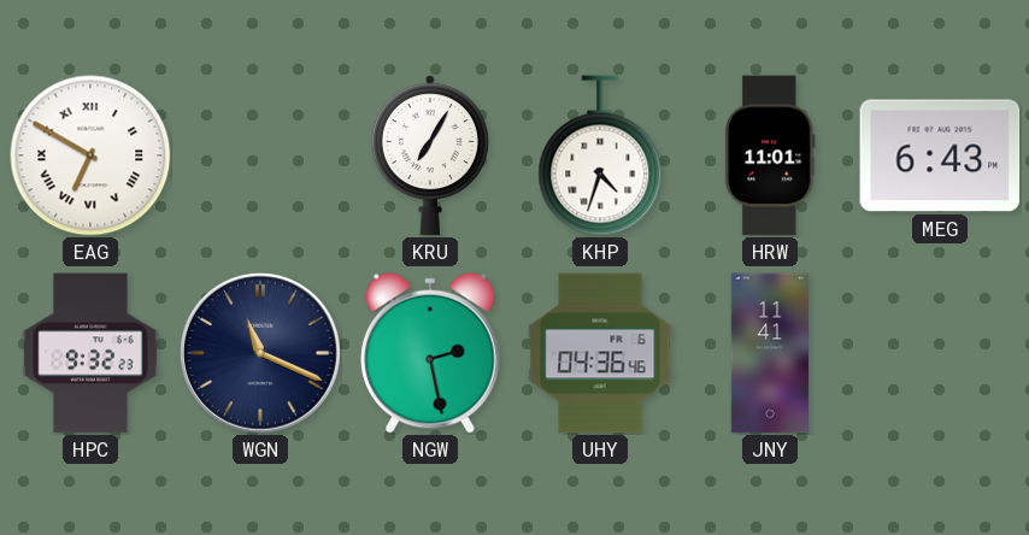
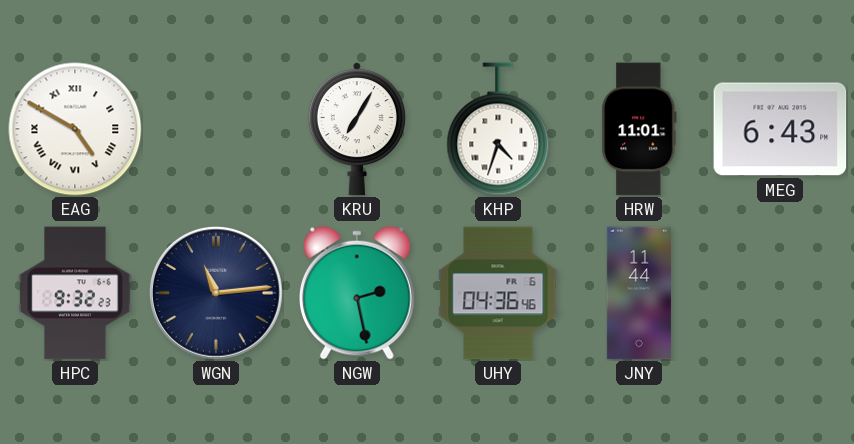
EAG: 6:50 -> 4:50 (75, 129)
WGN: 11:19 -> 11:14 (216, 293)
JNY: 11:41 -> 11:44 (639, 293)
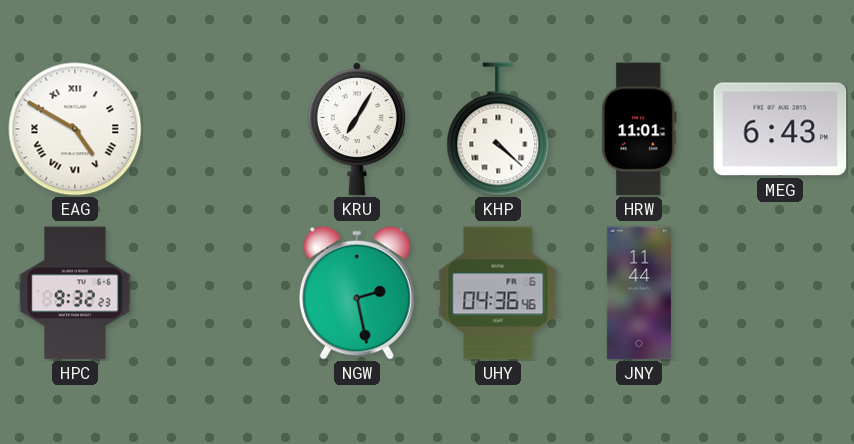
KHP: 4:33 -> 4:22 (498, 129)
WGN: 11:14 -> none (216, 293)
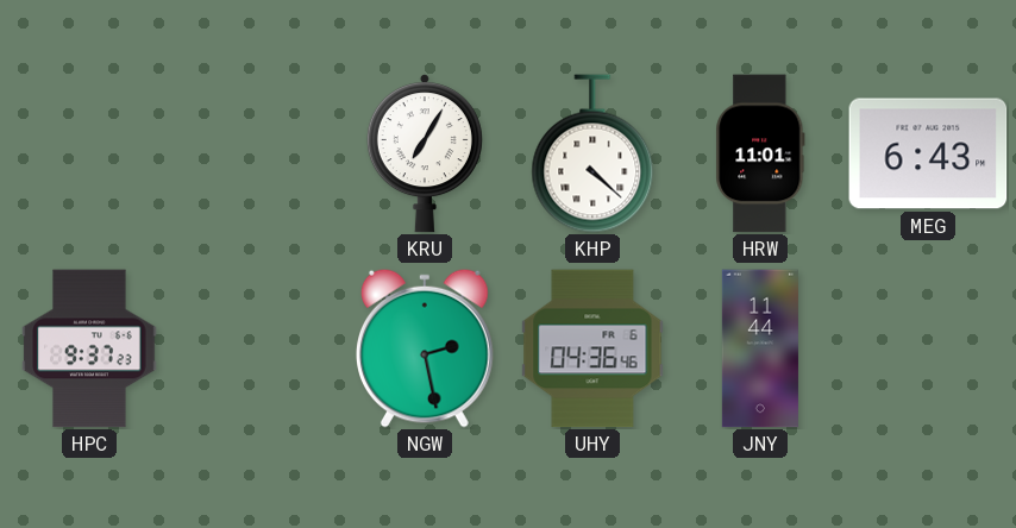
EAG: 4:50 -> none (75, 129)
HPC: 9:32 -> 9:37 (89, 348)
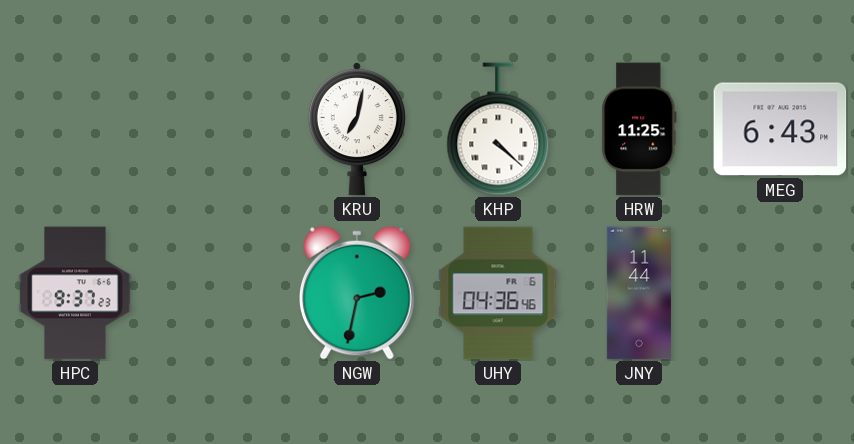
KRU: 7:05 -> 7:02 (357, 129)
HRW: 11:01 -> 11:25 (639, 129)
NGW: 2:28 -> 2:32 (358, 293)
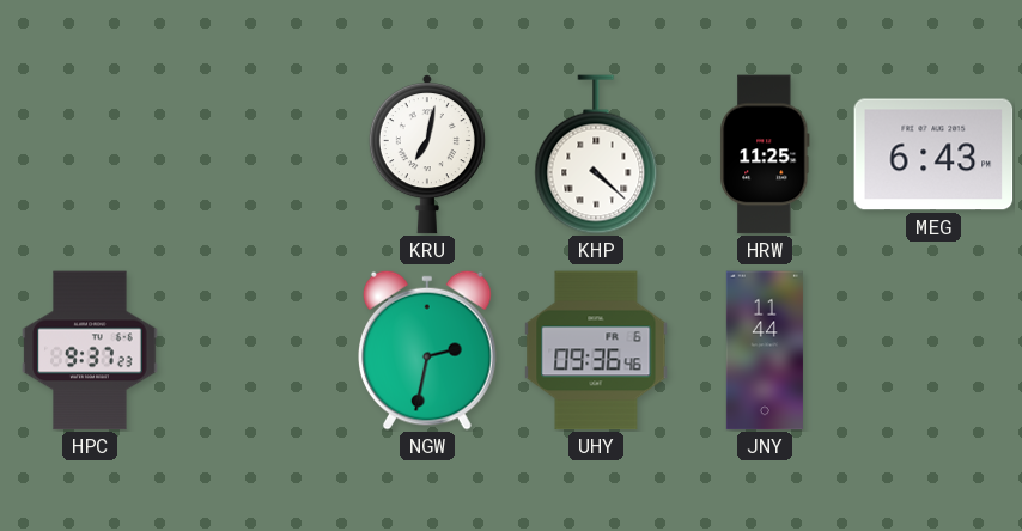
UHY: 04:36 -> 09:36 (596, 350)
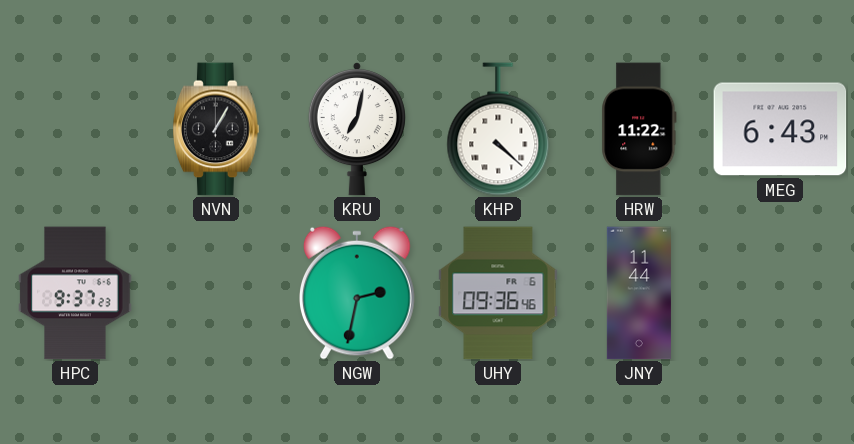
NVN: none -> 1:05 (216, 129)
HRW: 11:25 -> 11:22 (639, 129)
